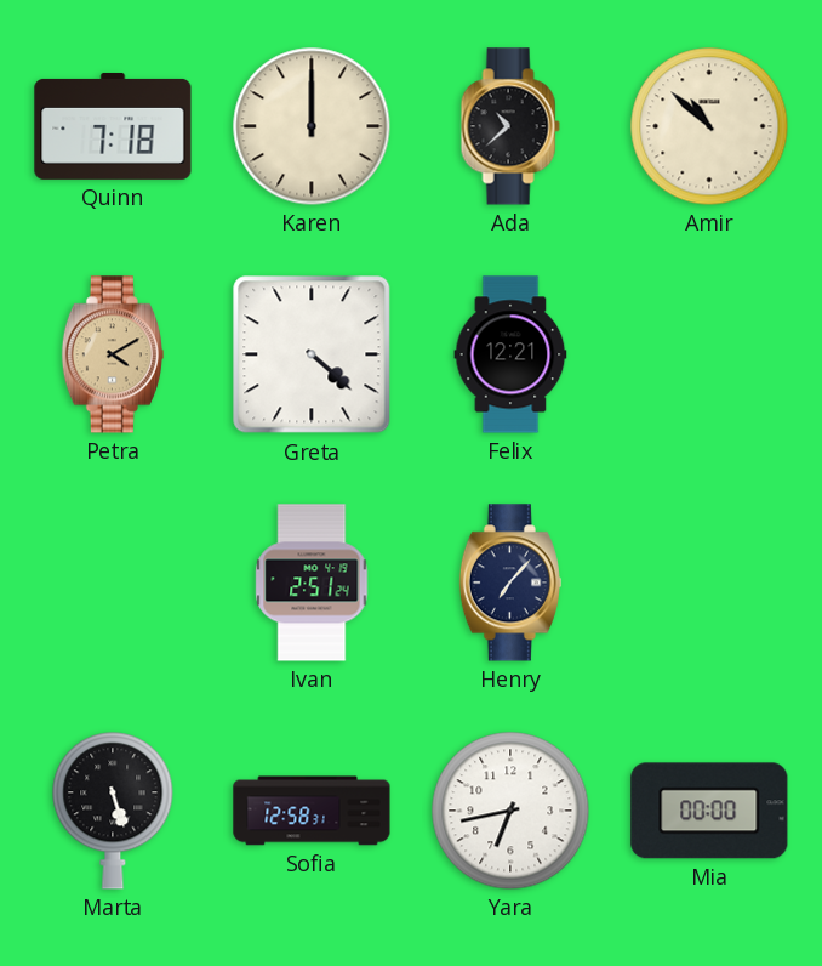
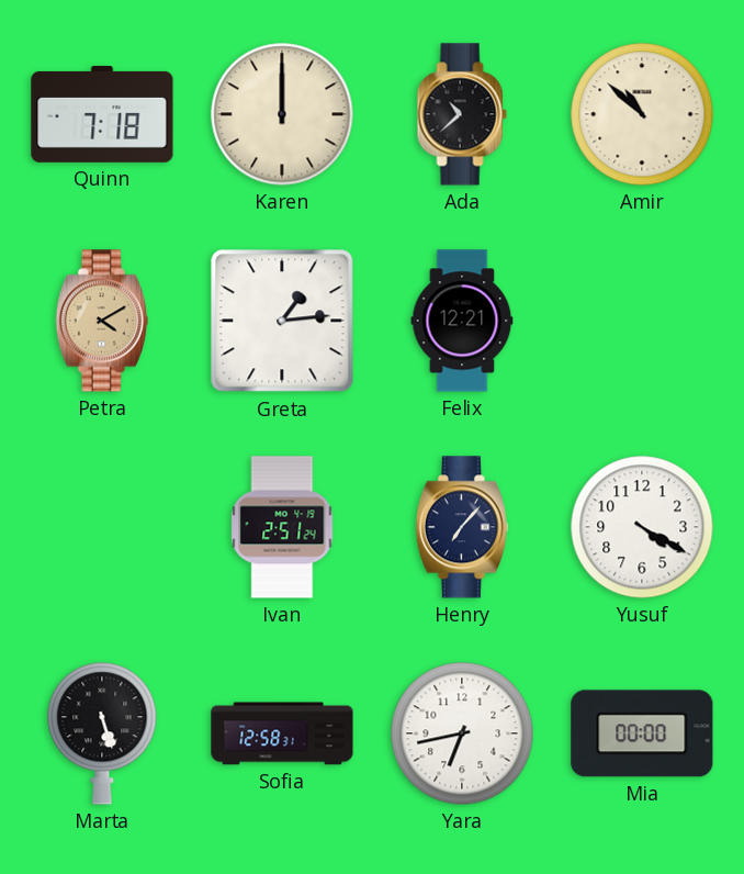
Greta: 4:22 -> 1:14 (282, 321)
Yusuf: none -> 4:20 (642, 527)
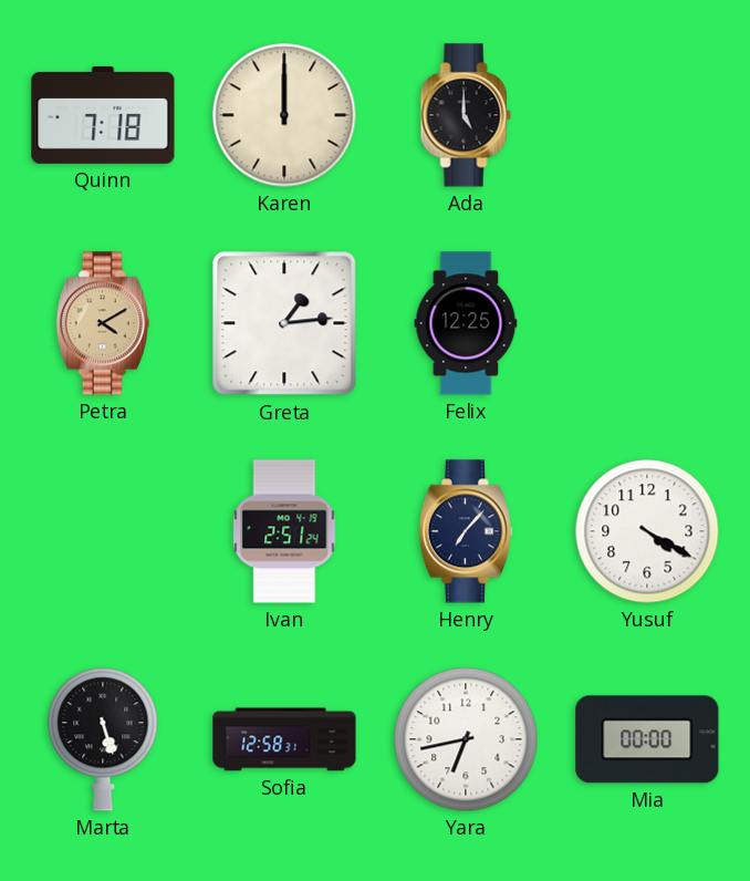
Ada: 10:38 -> 5:00 (466, 115)
Amir: 10:52 -> none (642, 114)
Felix: 12:21 -> 12:25 (466, 323)
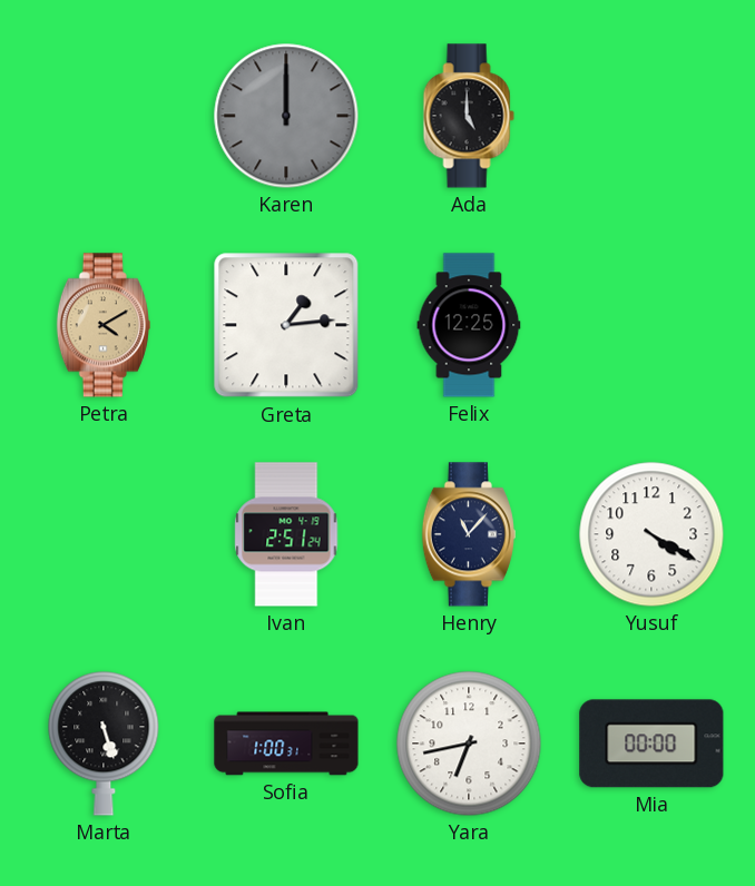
Quinn: 7:18 -> none (103, 115)
Karen dial: cream -> grey (286, 116)
Henry: 7:07 -> 11:07 (469, 534)
Sofia: 12:58 -> 1:00 (286, 744)
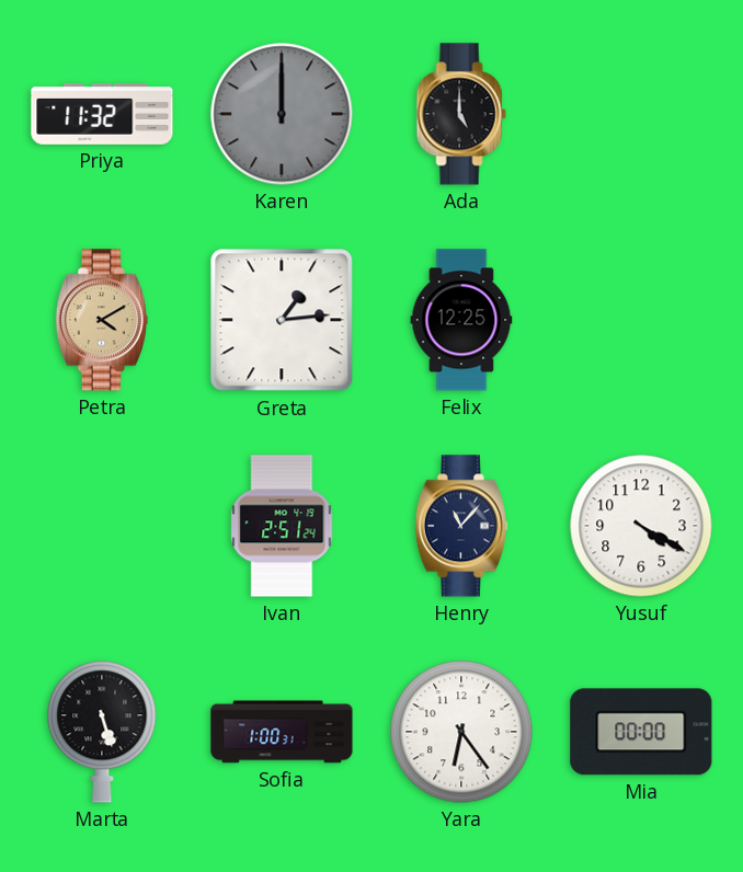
Priya: none -> 11:32 (102, 114)
Yara: 6:43 -> 6:24 (461, 732)
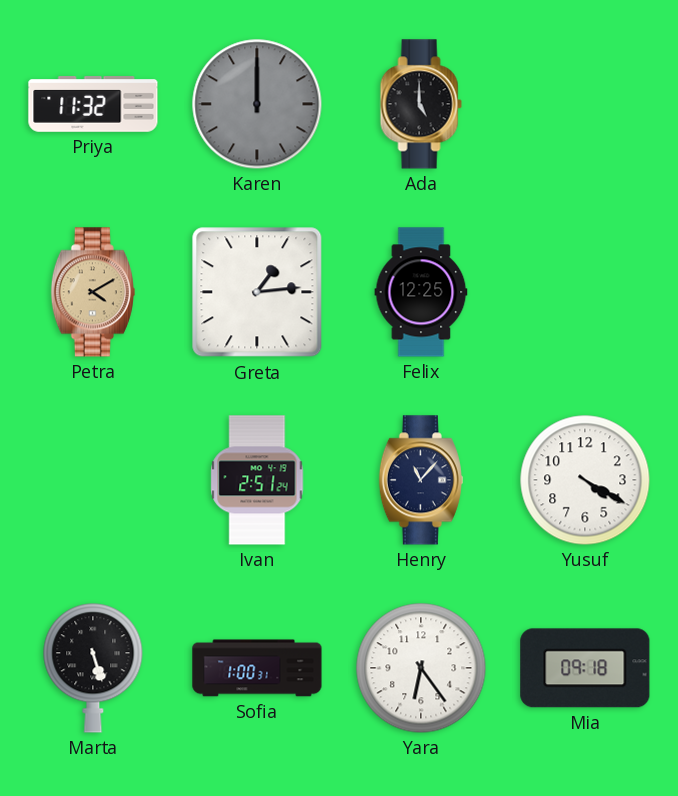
Mia: 00:00 -> 09:18 (585, 668)
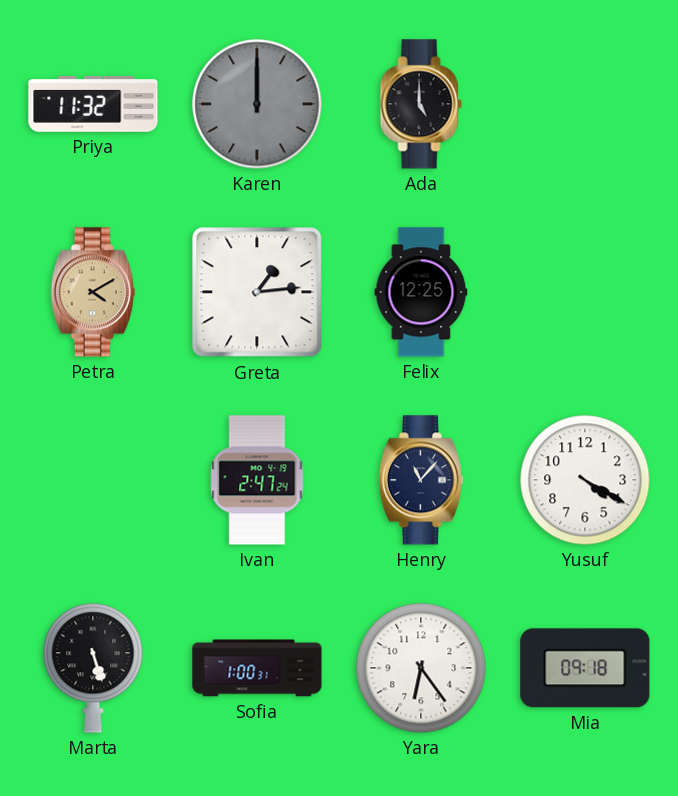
Ivan: 2:51 -> 2:47 (257, 480)
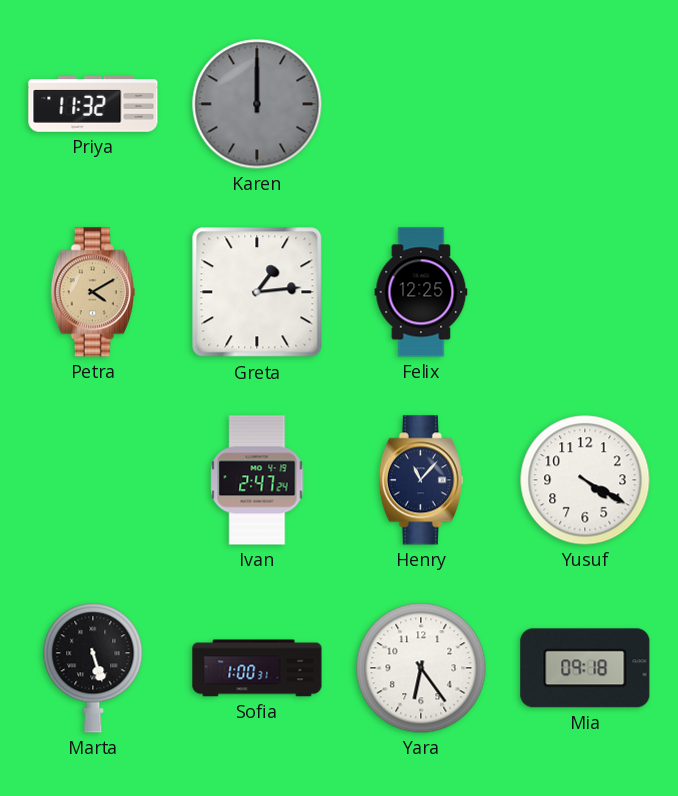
Ada: 5:00 -> none (421, 104)
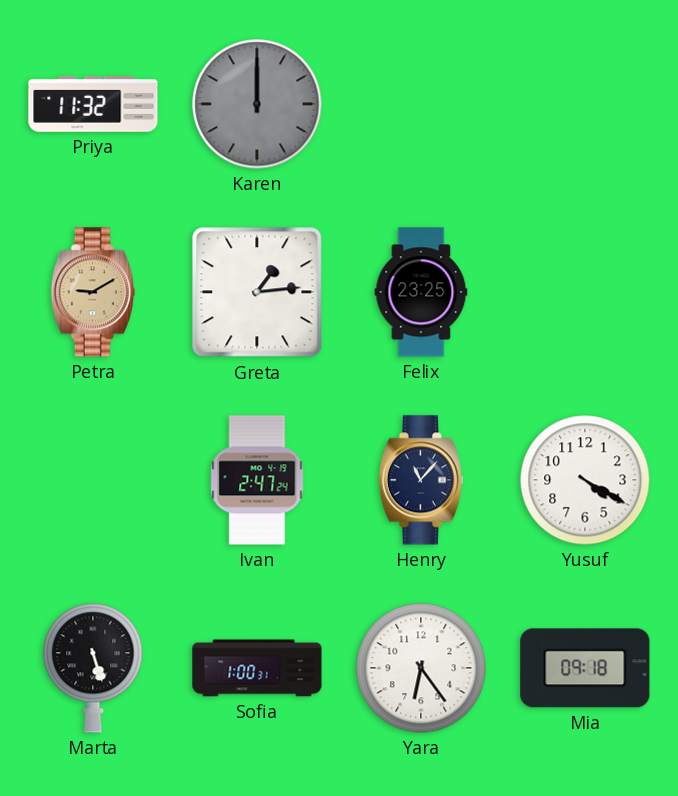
Petra: 4:10 -> 9:10 (93, 292)
Felix: 12:25 -> 23:25 (421, 292)
